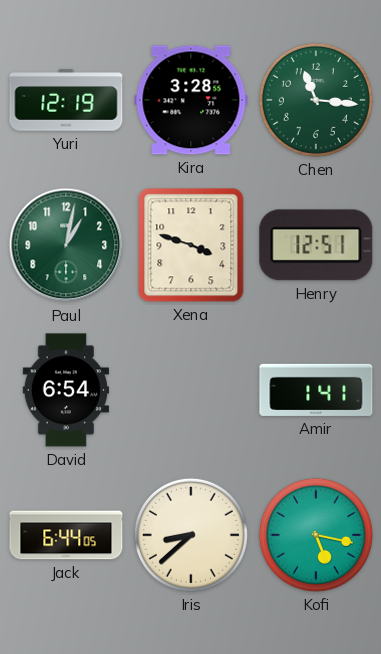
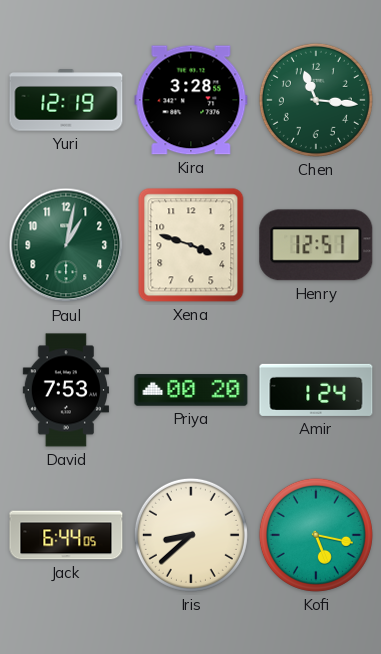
David: 6:54 -> 7:53 (65, 390)
Priya: none -> 00:20 (191, 390)
Amir: 1:41 -> 1:24 (316, 390)
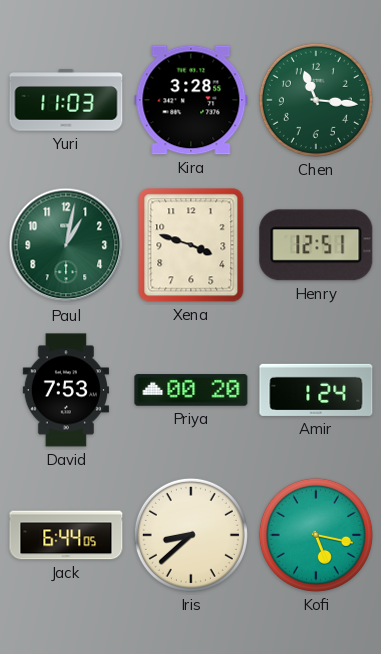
Yuri: 12:19 -> 11:03 (66, 100)
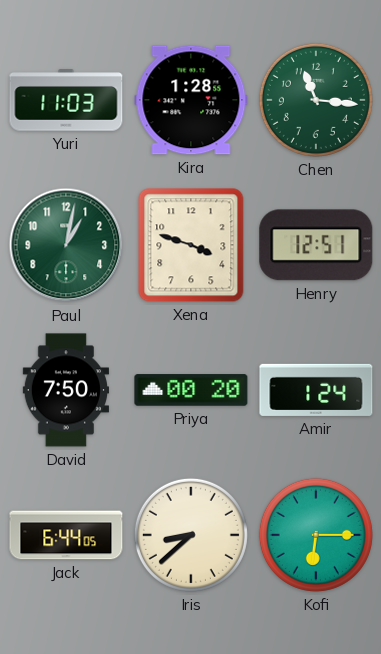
Kira: 3:28 -> 1:28 (191, 100)
David: 7:53 -> 7:50 (65, 390)
Kofi: 5:17 -> 6:15 (316, 535)
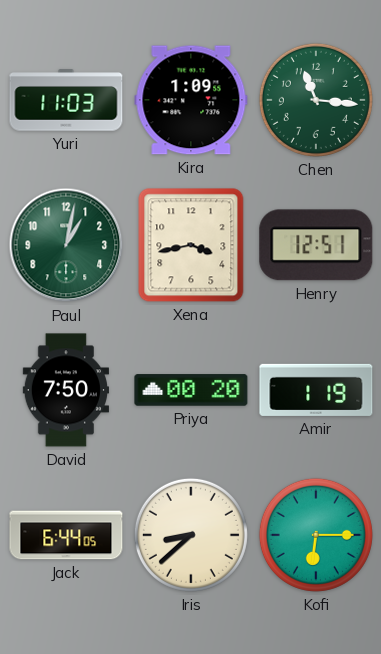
Kira: 1:28 -> 1:09 (191, 100)
Xena: 3:48 -> 3:43 (191, 245)
Amir: 1:24 -> 1:19 (316, 390)
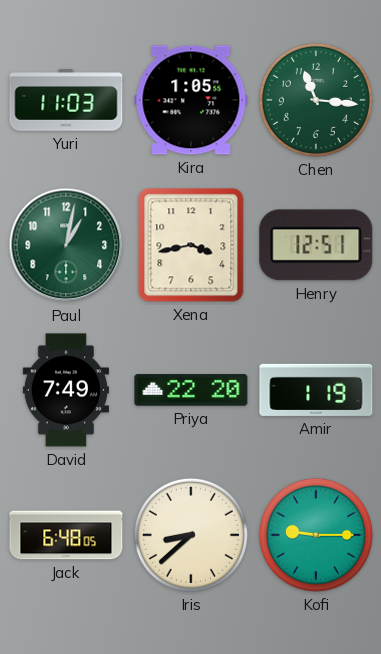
Kira: 1:09 -> 1:05 (191, 100)
David: 7:50 -> 7:49 (65, 390)
Priya: 00:20 -> 22:20 (191, 390)
Jack: 6:44 -> 6:48 (66, 535)
Kofi: 6:15 -> 9:15 (316, 535)
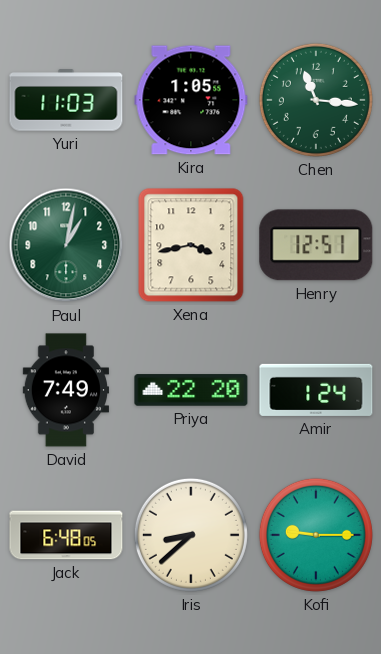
Amir: 1:19 -> 1:24 (316, 390)
